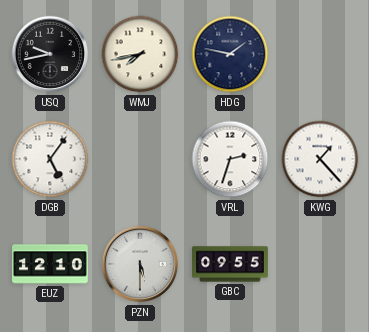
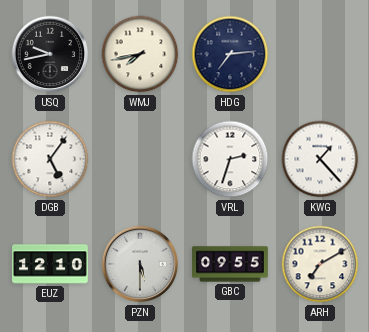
HDG: 1:47 -> 7:14 (230, 54)
ARH: none -> 7:10 (320, 264)
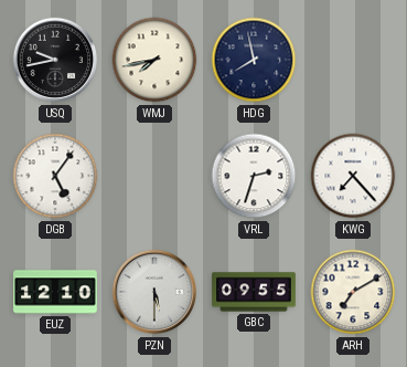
HDG: 7:14 -> 7:58 (254, 60)
KWG: 1:23 -> 7:23 (353, 176)
